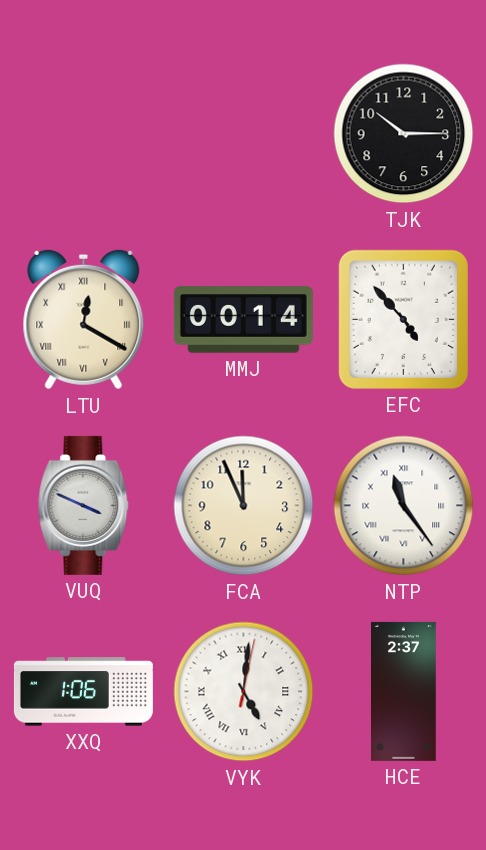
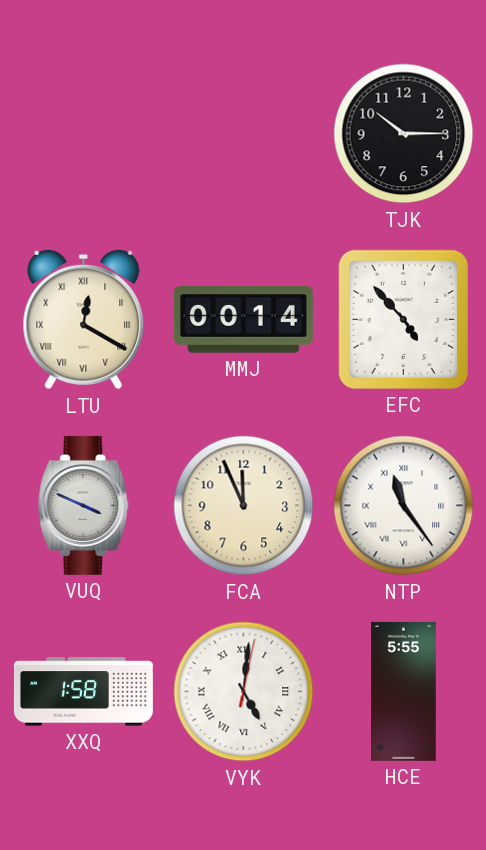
XXQ: 1:06 -> 1:58 (83, 692)
HCE: 2:37 -> 5:55 (404, 691)
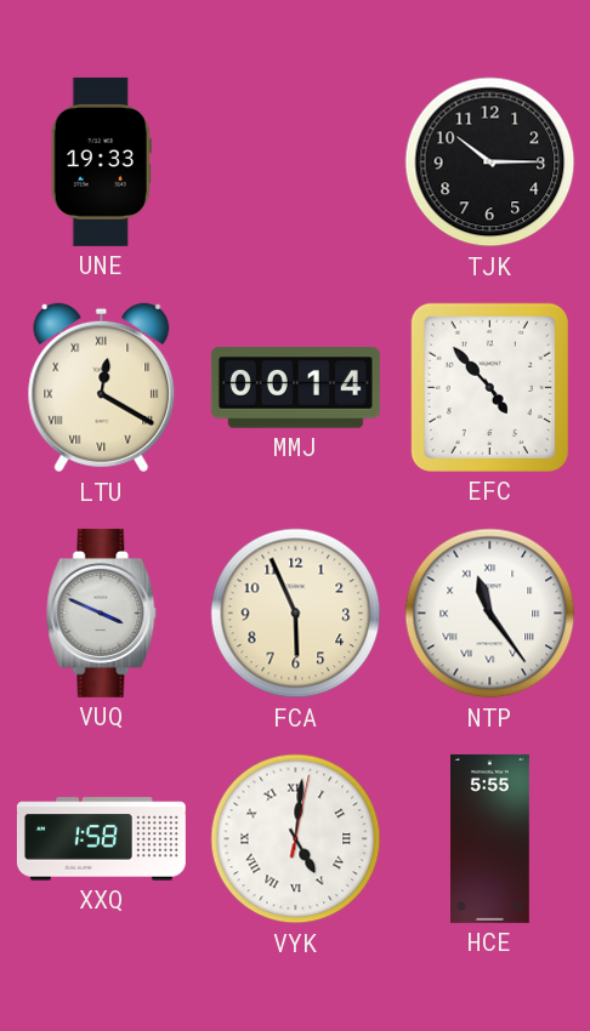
UNE: none -> 19:33 (101, 161)
FCA: 11:56 -> 5:56 (296, 614)
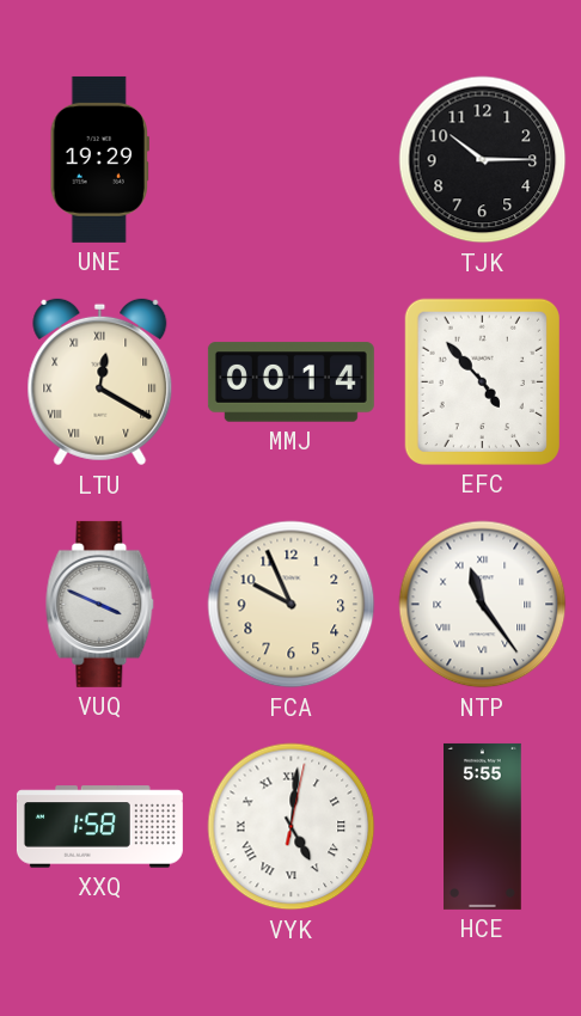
UNE: 19:33 -> 19:29 (99, 159)
FCA: 5:56 -> 9:56 (292, 605)
